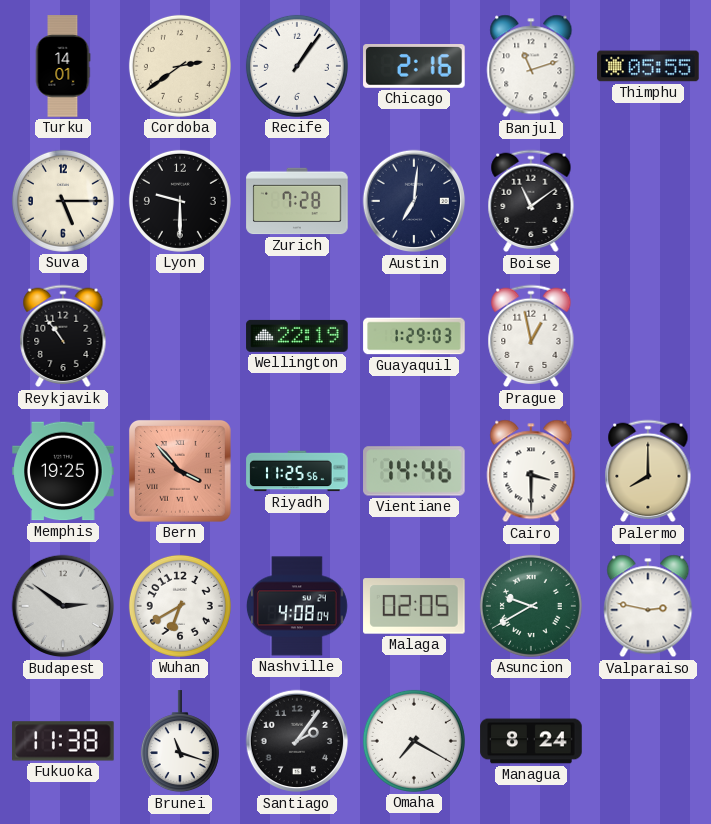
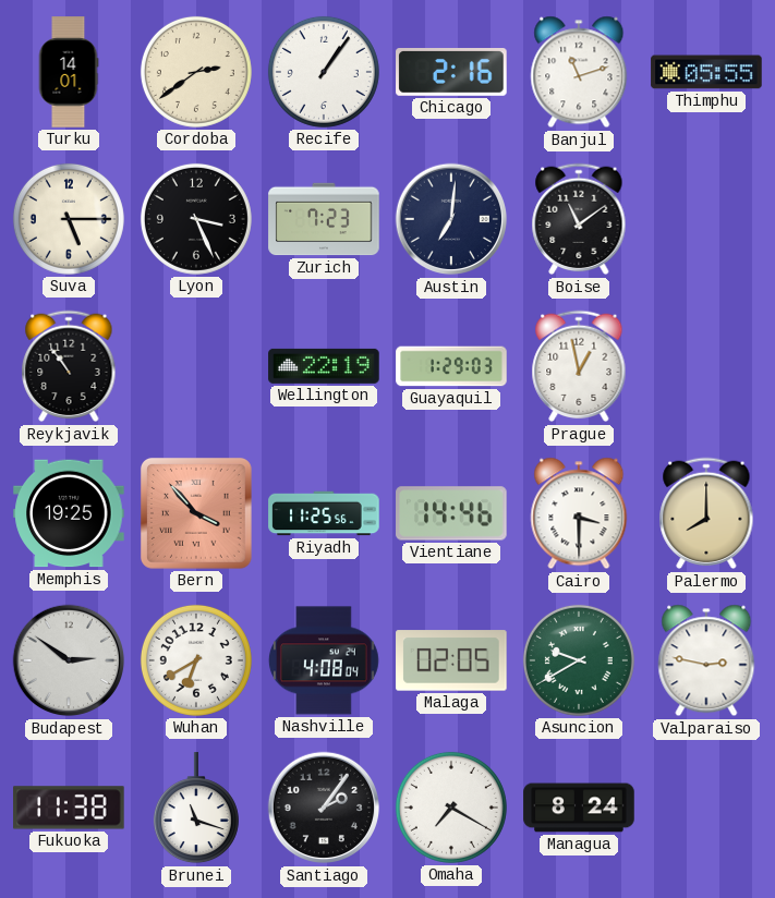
Lyon: 9:30 -> 3:26 (196, 219)
Zurich: 7:28 -> 7:23 (324, 219)
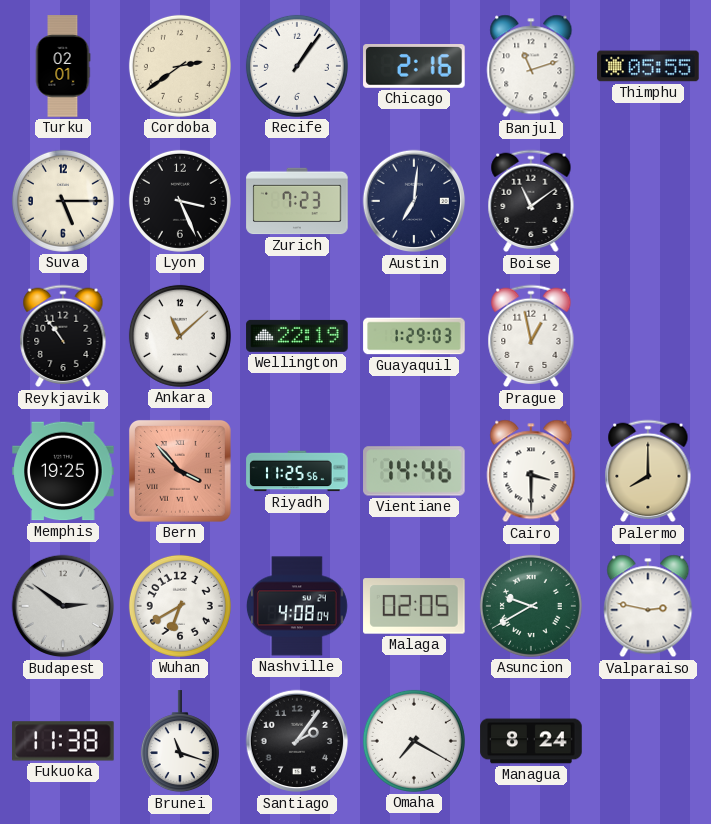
Turku: 14:01 -> 02:01 (63, 66)
Ankara: none -> 11:08 (180, 336)
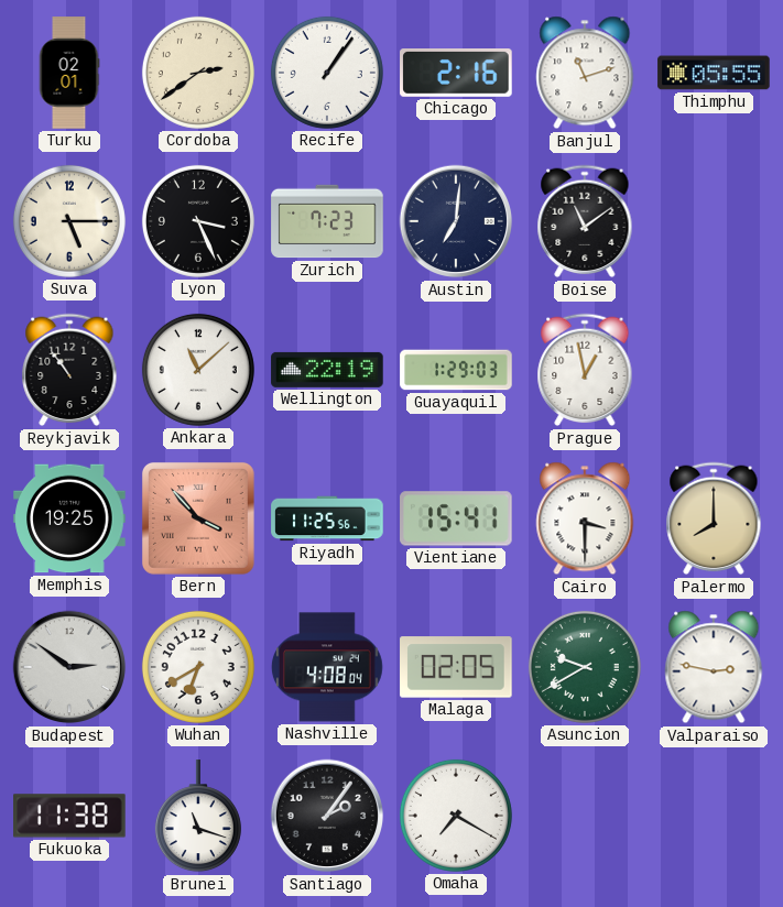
Vientiane: 14:46 -> 15:41 (456, 518)
Managua: 8:24 -> none (531, 741)
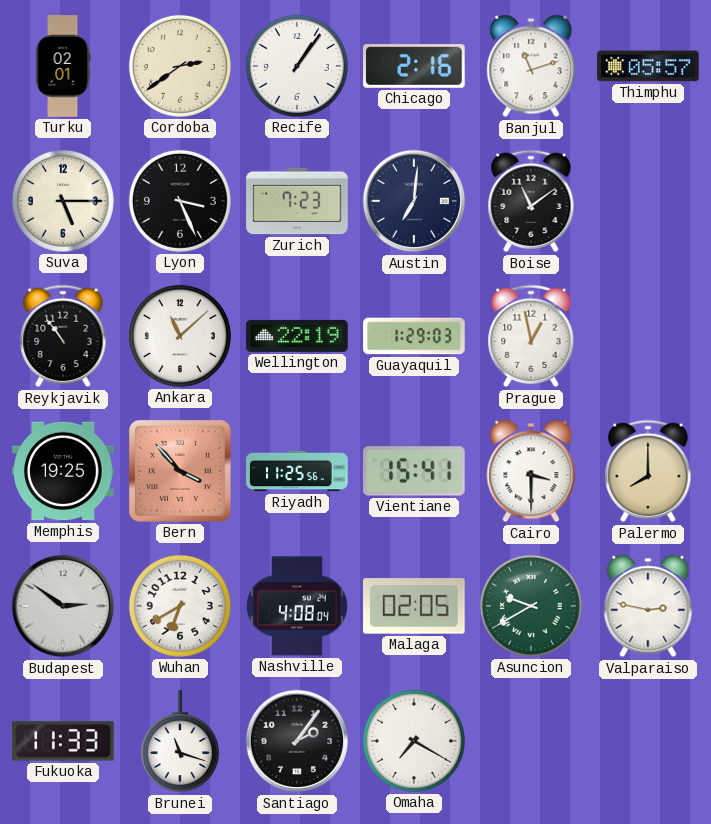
Thimphu: 05:55 -> 05:57 (648, 66)
Fukuoka: 11:38 -> 11:33 (63, 741)
